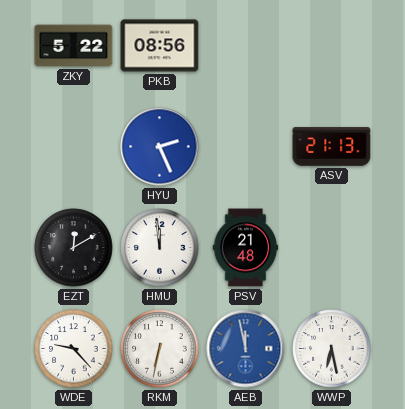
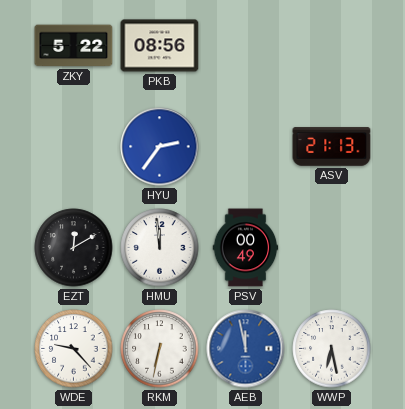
HYU: 2:26 -> 2:36 (160, 147)
PSV: 21:48 -> 00:49 (246, 248)
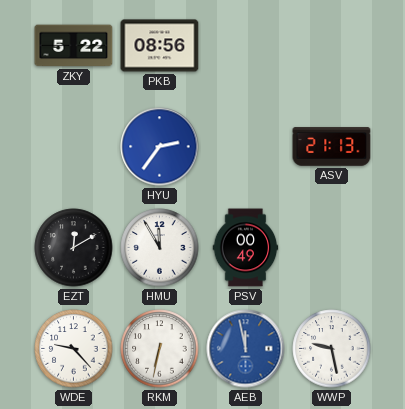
HMU: 11:59 -> 11:55 (160, 248)
WWP: 6:28 -> 9:28 (332, 349)
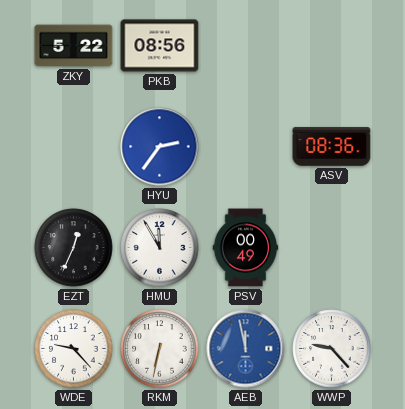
ASV: 21:13 -> 08:36 (332, 147)
EZT: 12:10 -> 12:34 (74, 248)
WWP: 9:28 -> 9:23 (332, 349)
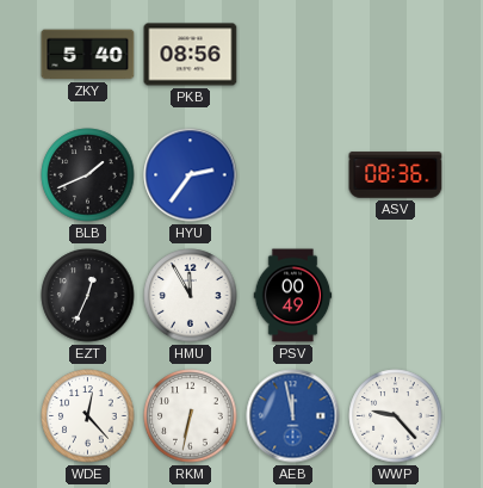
ZKY: 5:22 -> 5:40 (88, 55)
BLB: none -> 1:41 (88, 175)
WDE: 9:23 -> 12:23 (88, 416)
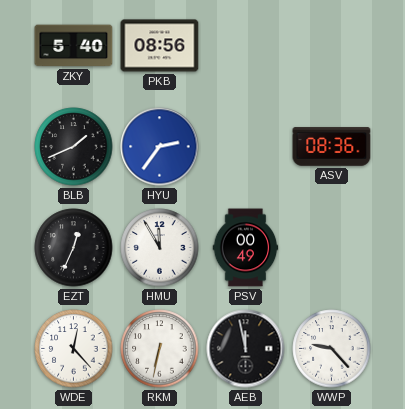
AEB dial: blue -> black (246, 349)
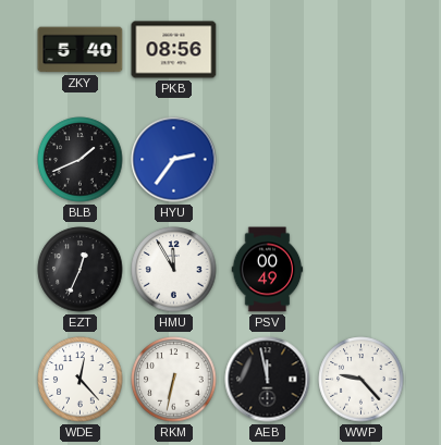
ASV: 08:36 -> none (332, 147)
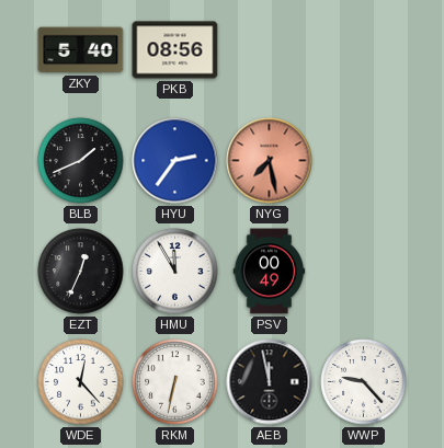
NYG: none -> 7:28 (270, 161)
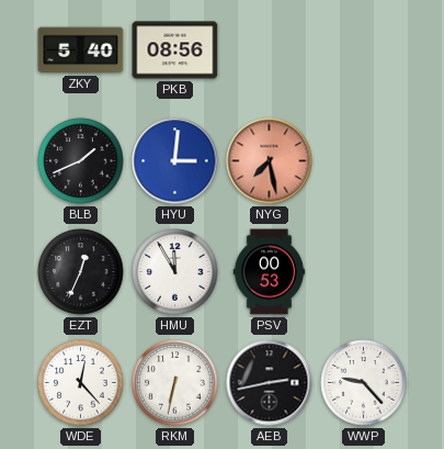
HYU: 2:36 -> 3:01 (175, 161)
PSV: 00:49 -> 00:53 (270, 272)
AEB: 11:58 -> 2:43 (270, 383)
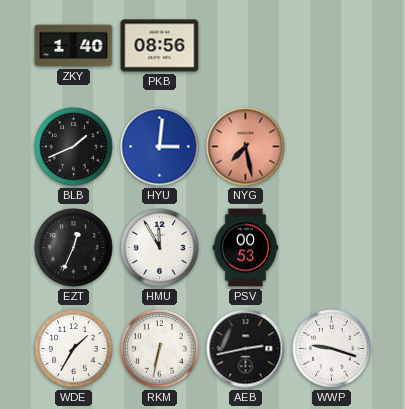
ZKY: 5:40 -> 1:40 (74, 46)
WDE: 12:23 -> 1:35 (74, 349)
WWP: 9:23 -> 9:18 (332, 349)
